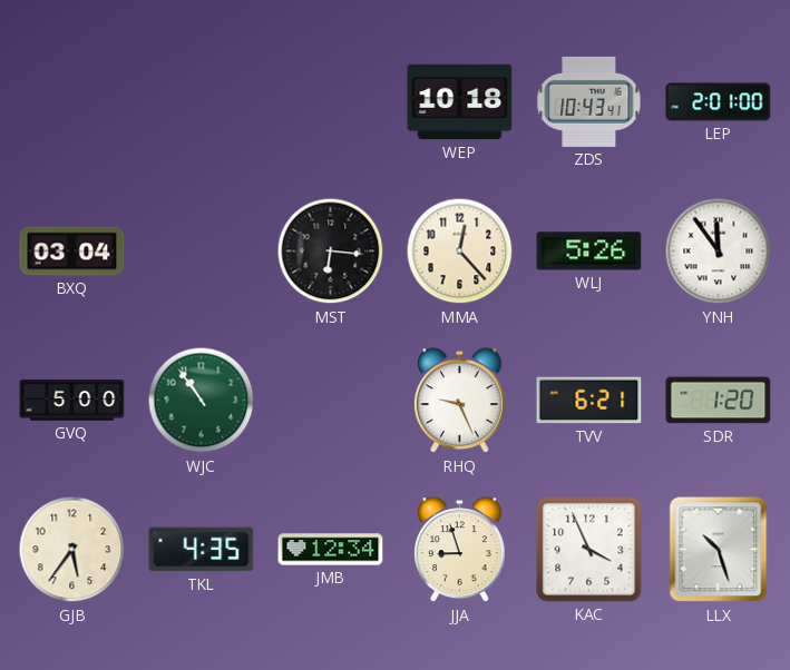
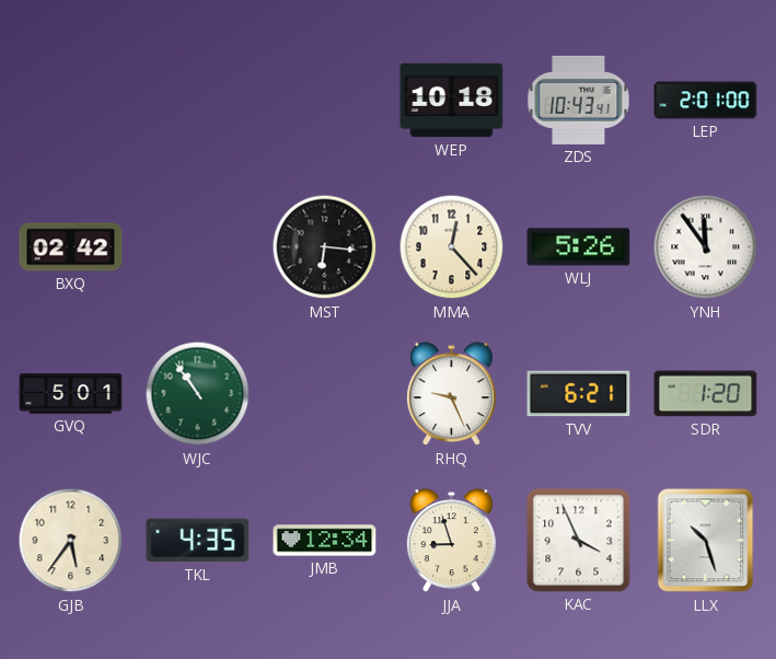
BXQ: 03:04 -> 02:42 (71, 247)
GVQ: 5:00 -> 5:01 (71, 394)
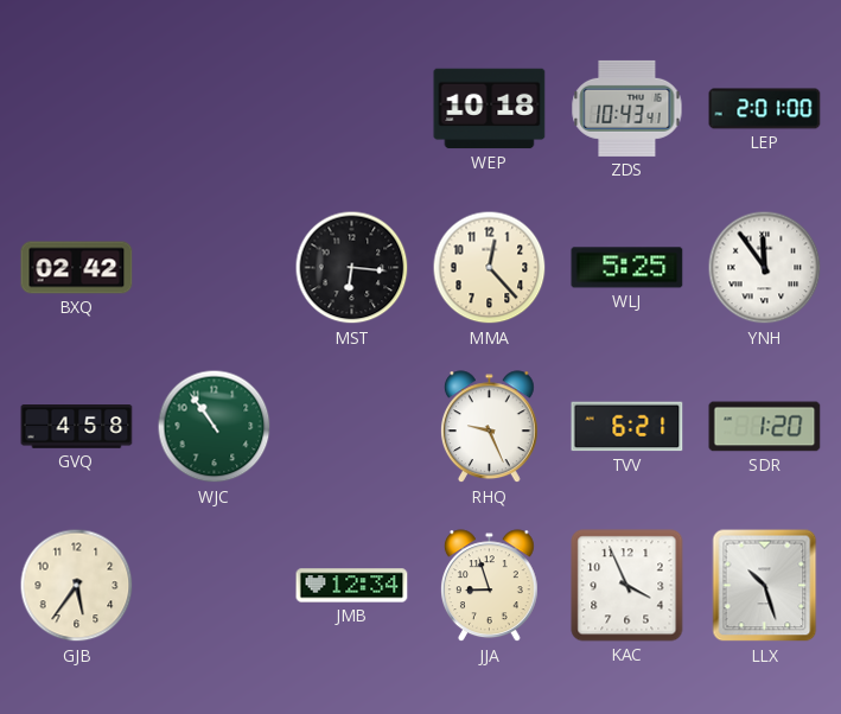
WLJ: 5:26 -> 5:25 (627, 268)
GVQ: 5:01 -> 4:58 (77, 427)
TKL: 4:35 -> none (198, 541)
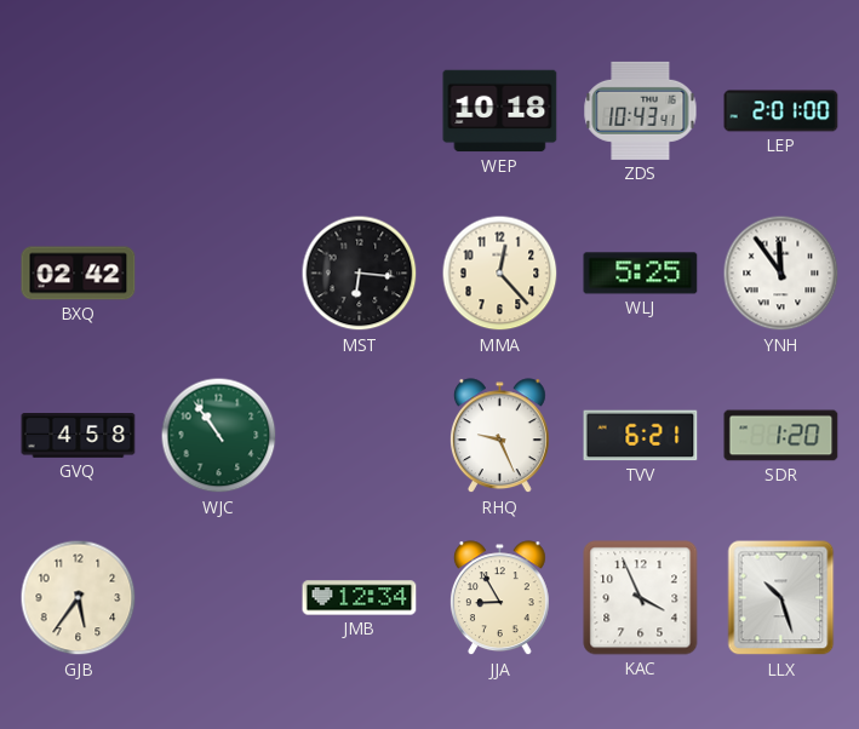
JJA: 8:57 -> 8:55 (499, 598)
